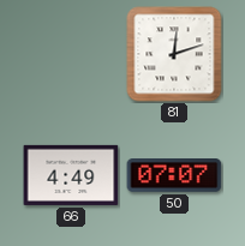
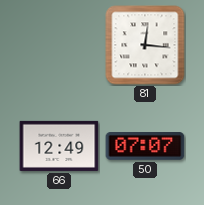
81: 12:12 -> 12:16 (145, 45)
66: 4:49 -> 12:49 (59, 146)
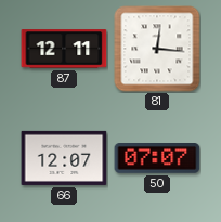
87: none -> 12:11 (64, 49)
66: 12:49 -> 12:07 (64, 158)
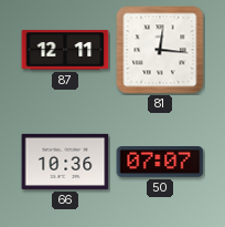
66: 12:07 -> 10:36 (65, 162)
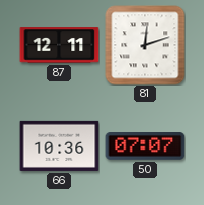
81: 12:16 -> 12:12 (145, 45)
